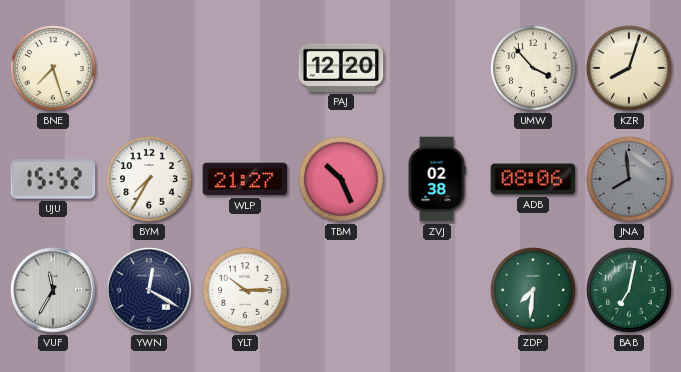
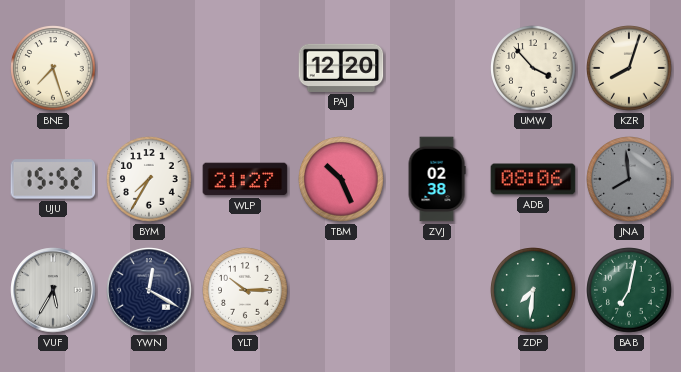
VUF: 11:35 -> 5:35 (53, 290)
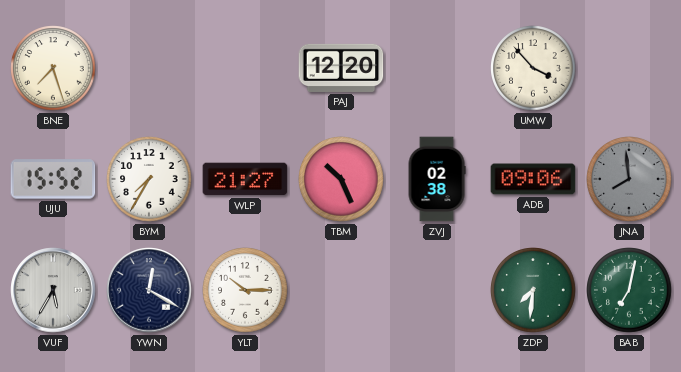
KZR: 8:03 -> none (629, 68)
ADB: 08:06 -> 09:06 (533, 179)
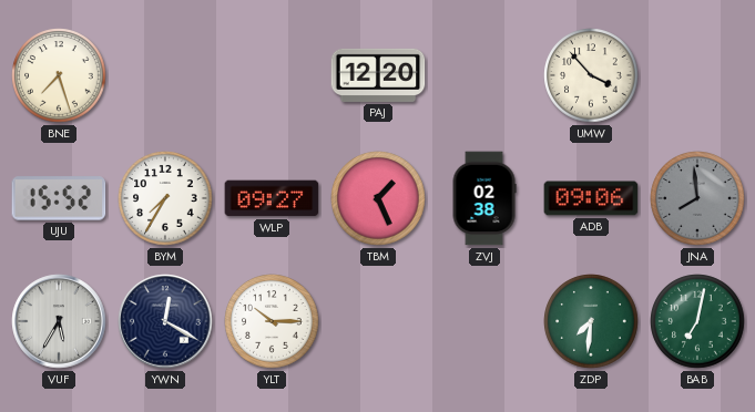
WLP: 21:27 -> 09:27 (272, 198)
TBM: 10:26 -> 1:26 (378, 198)
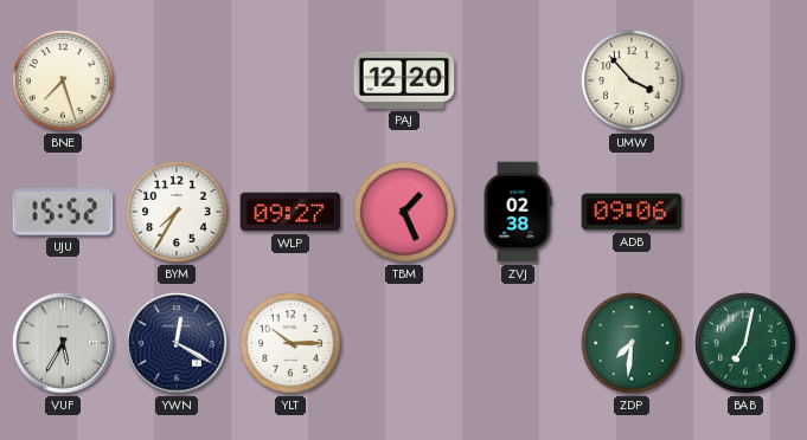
JNA: 7:59 -> none (697, 198)
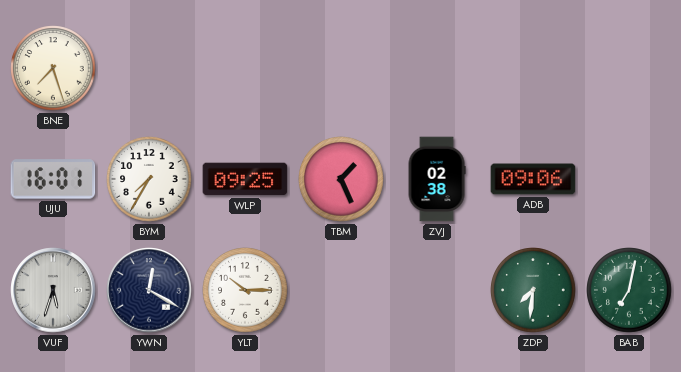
PAJ: 12:20 -> none (404, 80)
UMW: 3:53 -> none (632, 80)
UJU: 15:52 -> 16:01 (53, 179)
WLP: 09:27 -> 09:25 (245, 179)
VUF: 5:35 -> 5:33 (53, 290)
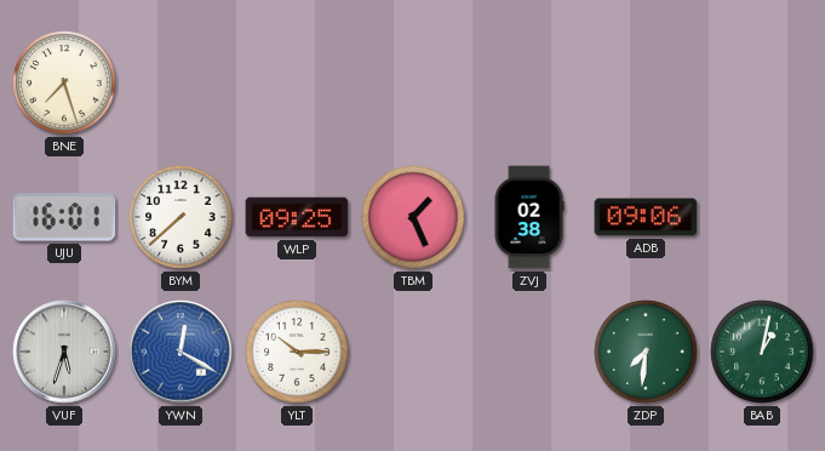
BYM: 7:35 -> 7:38 (181, 217)
YWN dial: navy -> blue (181, 352)
BAB: 7:02 -> 1:02 (762, 352)
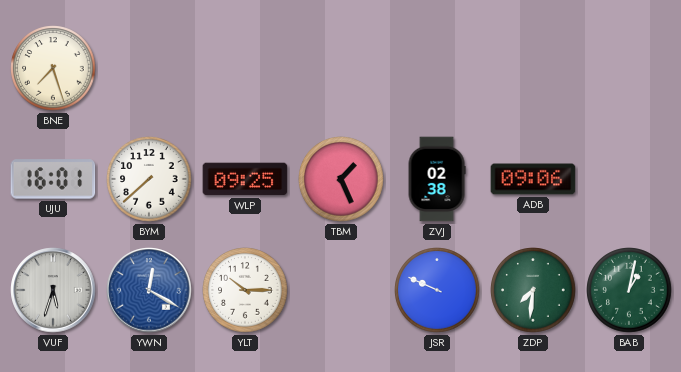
JSR: none -> 9:49 (437, 290)
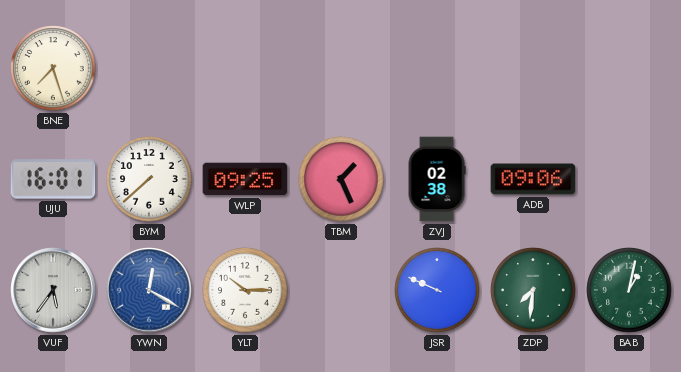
VUF: 5:33 -> 5:36 (53, 290)
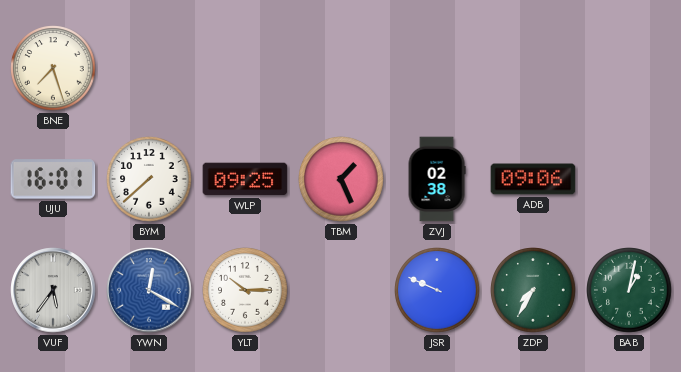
ZDP: 7:31 -> 7:35 (533, 290)
